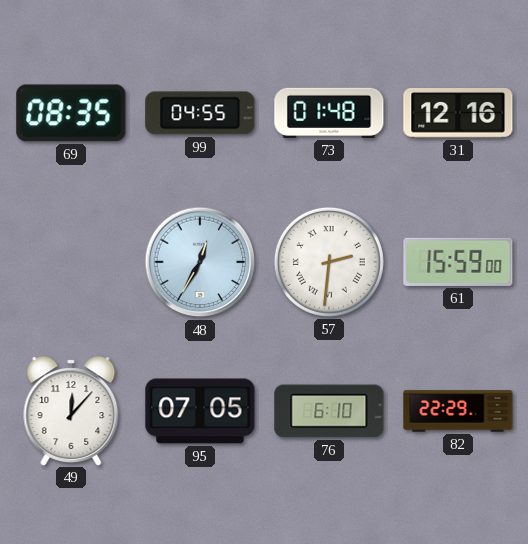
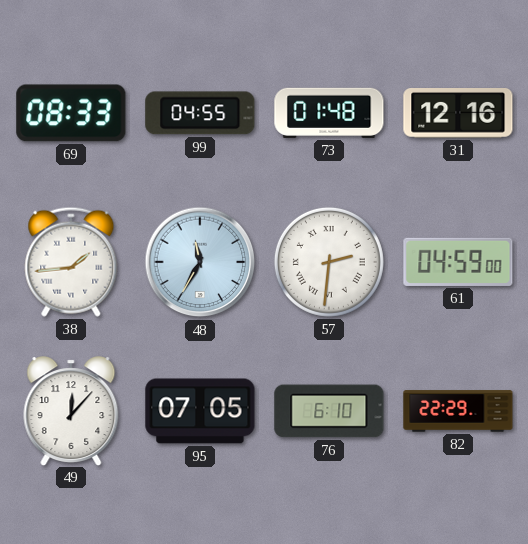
69: 08:35 -> 08:33 (71, 113)
38: none -> 1:44 (71, 262)
48: 12:35 -> 11:35 (200, 262)
61: 15:59 -> 04:59 (458, 262)
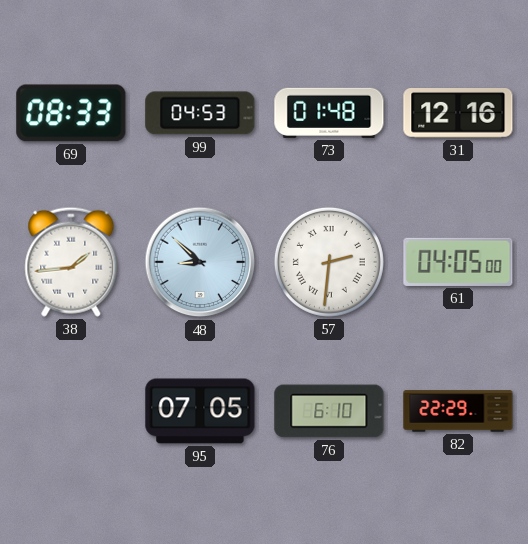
99: 04:55 -> 04:53 (200, 113)
48: 11:35 -> 8:52 (200, 262)
61: 04:59 -> 04:05 (458, 262)
49: 12:07 -> none (71, 411)
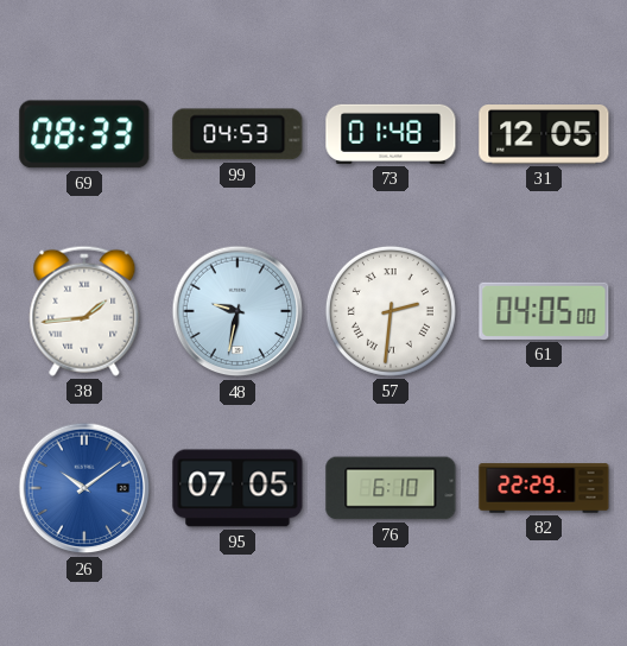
31: 12:16 -> 12:05 (544, 135)
48: 8:52 -> 9:32 (237, 311)
26: none -> 10:09 (84, 488)
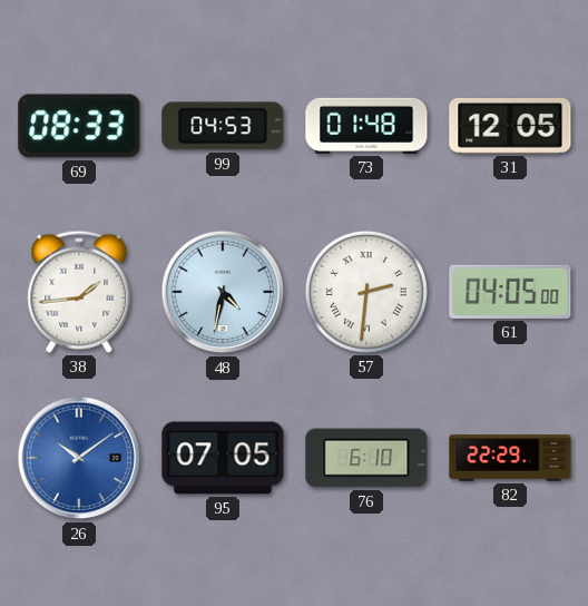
48: 9:32 -> 4:32 (223, 292)
